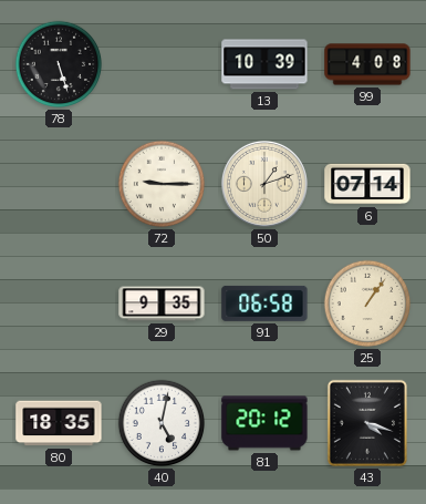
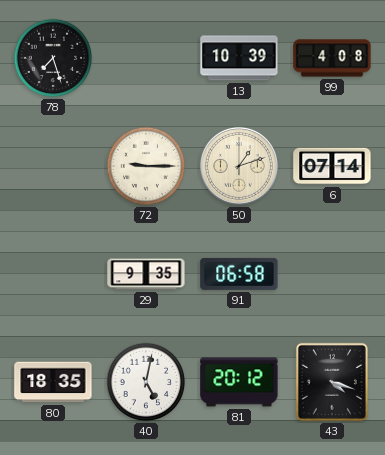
78: 5:27 -> 7:27 (53, 58)
25: 1:06 -> none (367, 304)
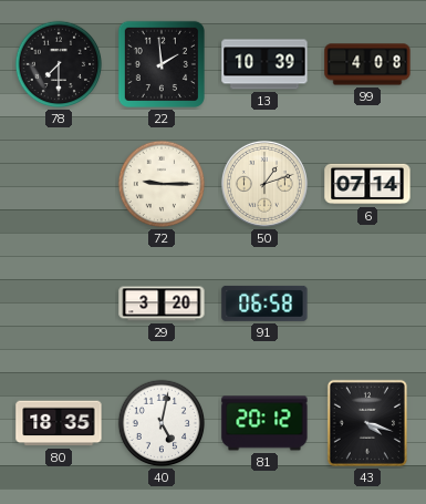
78: 7:27 -> 7:30 (59, 64)
22: none -> 1:59 (162, 64)
29: 9:35 -> 3:20 (162, 304)
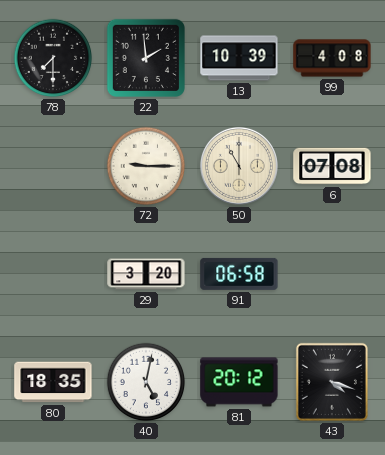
50: 1:12 -> 11:00 (239, 166)
6: 07:14 -> 07:08 (332, 166)
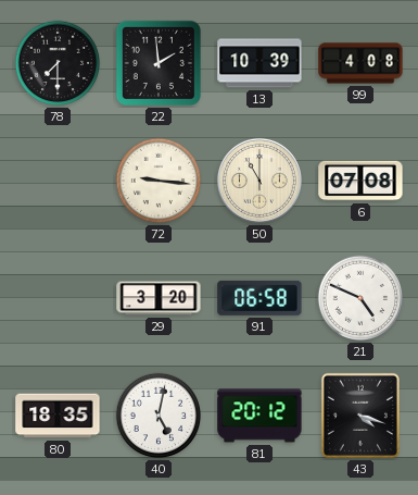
72: 9:15 -> 9:16 (159, 181)
21: none -> 4:49 (360, 298)
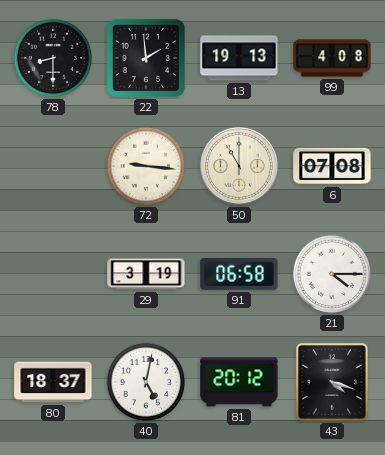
78: 7:30 -> 8:30 (53, 58)
13: 10:39 -> 19:13 (239, 58)
29: 3:20 -> 3:19 (146, 274)
21: 4:49 -> 4:15 (332, 274)
80: 18:35 -> 18:37 (53, 382)
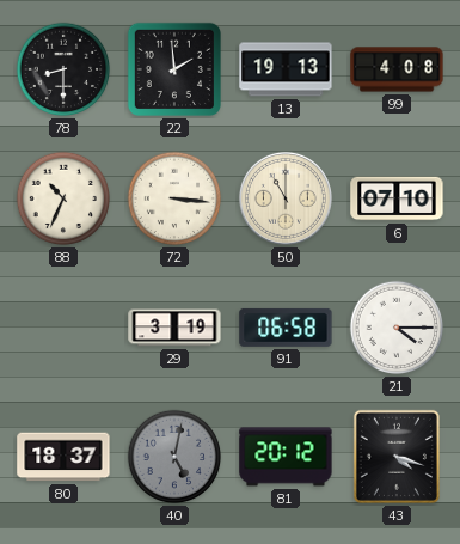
88: none -> 10:34 (63, 198)
72: 9:16 -> 3:16 (174, 198)
6: 07:08 -> 07:10 (397, 198)
40 dial: white -> grey (174, 457)
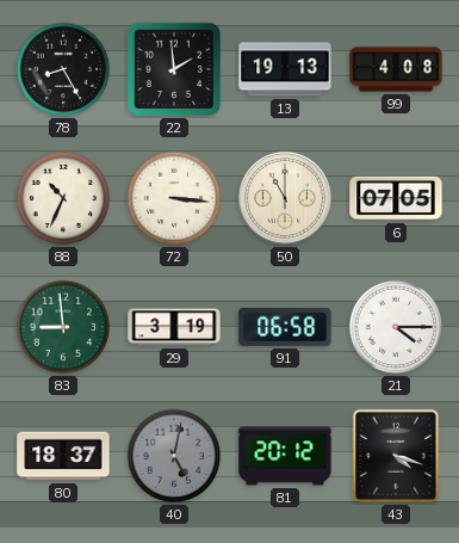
78: 8:30 -> 8:25 (63, 69)
6: 07:10 -> 07:05 (396, 198)
83: none -> 8:59 (63, 327)
